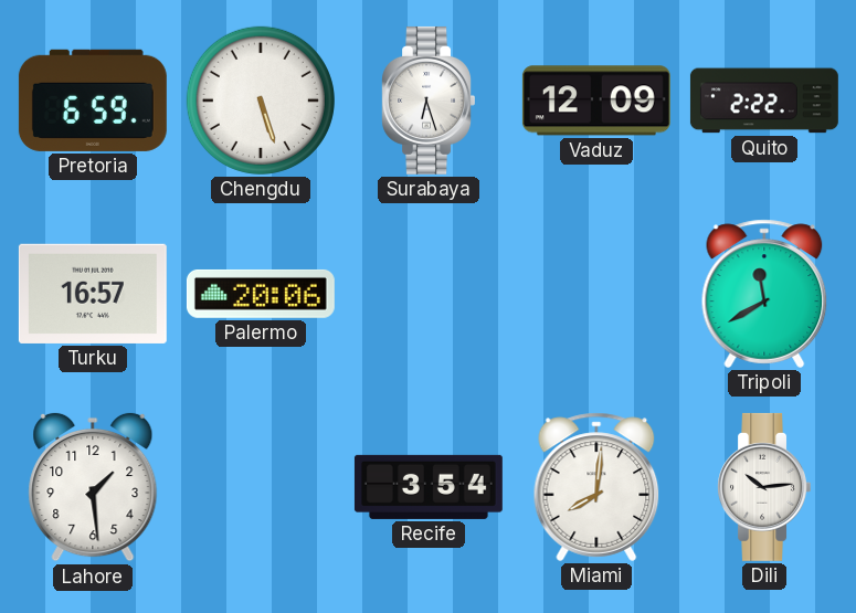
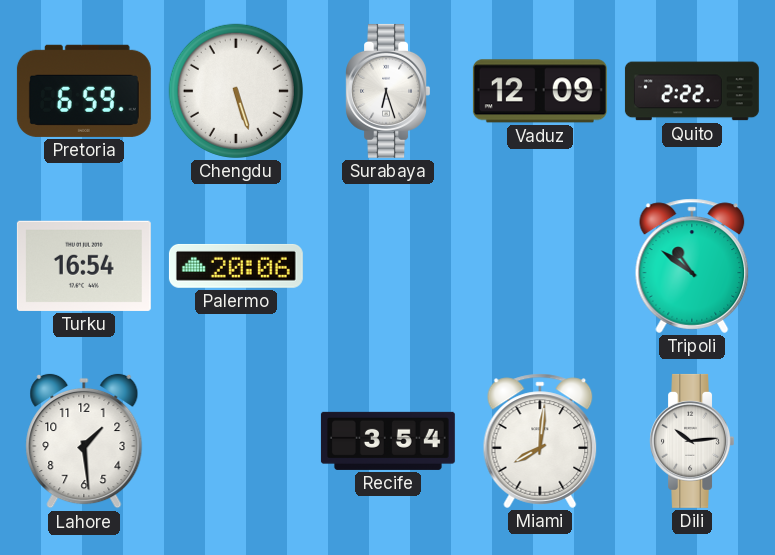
Turku: 16:57 -> 16:54 (84, 266)
Tripoli: 11:40 -> 10:51 (692, 266)
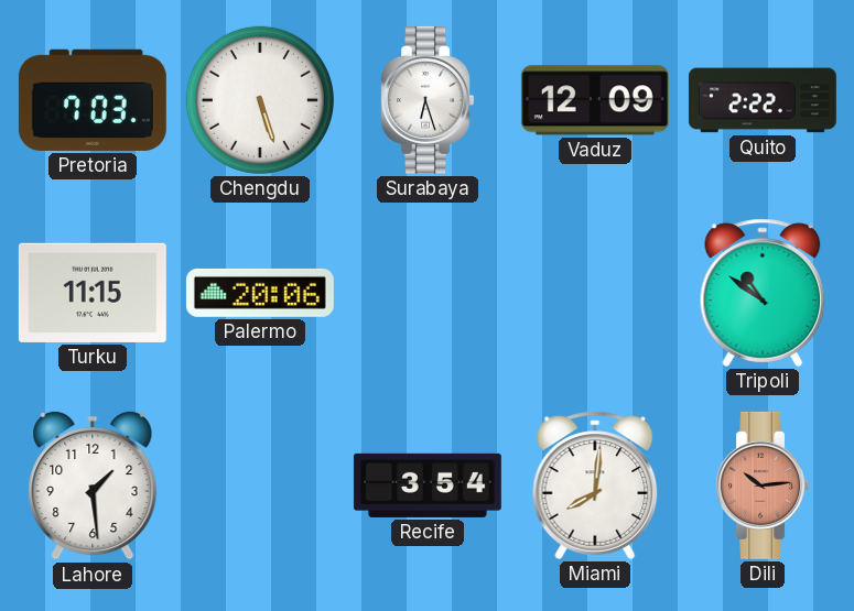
Pretoria: 6:59 -> 7:03 (93, 100)
Turku: 16:54 -> 11:15 (93, 293)
Dili dial: white -> salmon (761, 485)
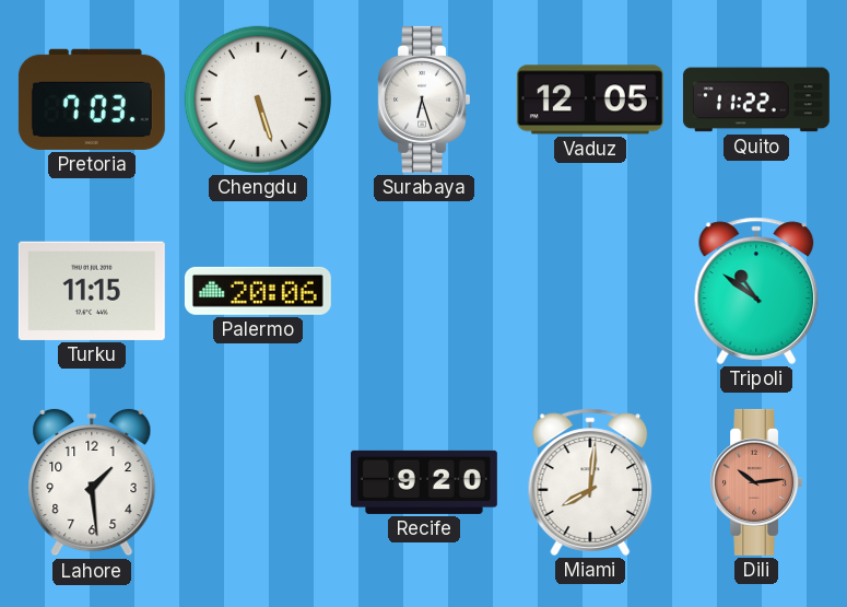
Vaduz: 12:09 -> 12:05 (590, 100)
Quito: 2:22 -> 11:22 (756, 100)
Recife: 3:54 -> 9:20 (424, 482)
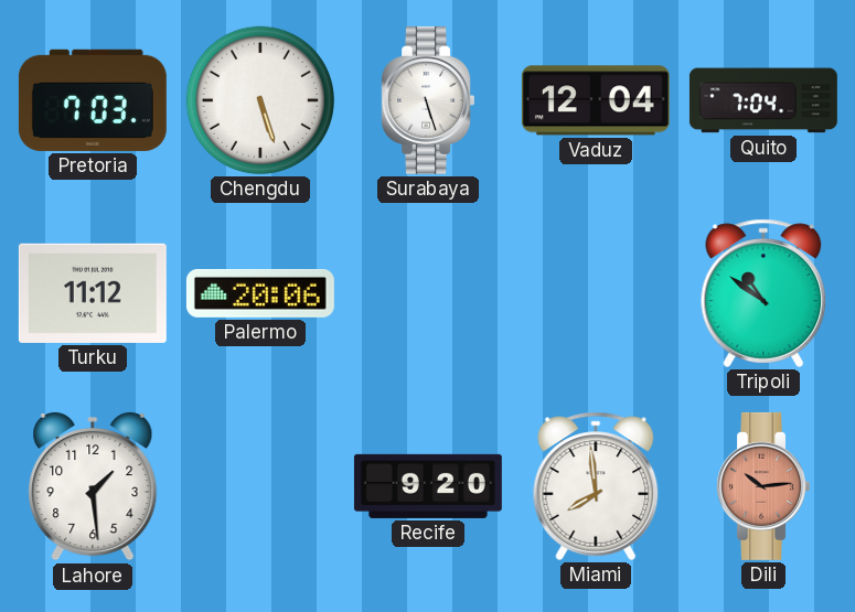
Surabaya: 6:27 -> 5:27 (427, 100)
Vaduz: 12:05 -> 12:04 (596, 100)
Quito: 11:22 -> 7:04 (763, 100)
Turku: 11:15 -> 11:12 (93, 293)
Miami: 8:01 -> 7:59 (596, 486)
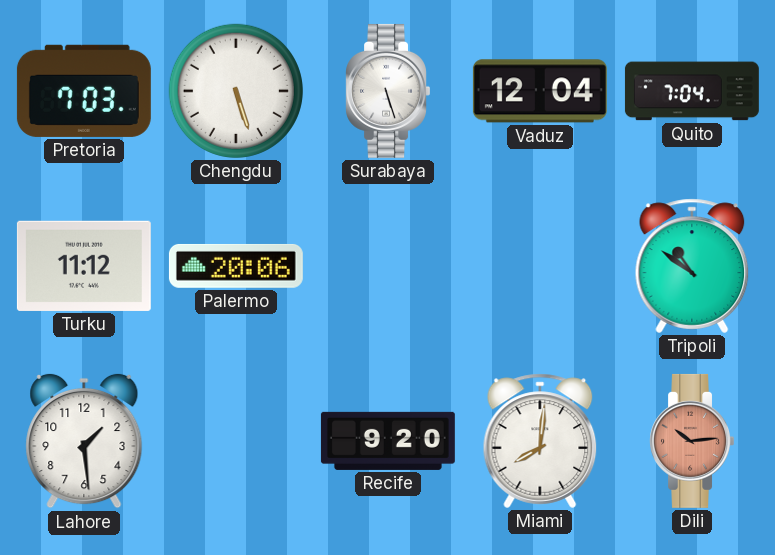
Miami: 7:59 -> 8:01 (540, 441)
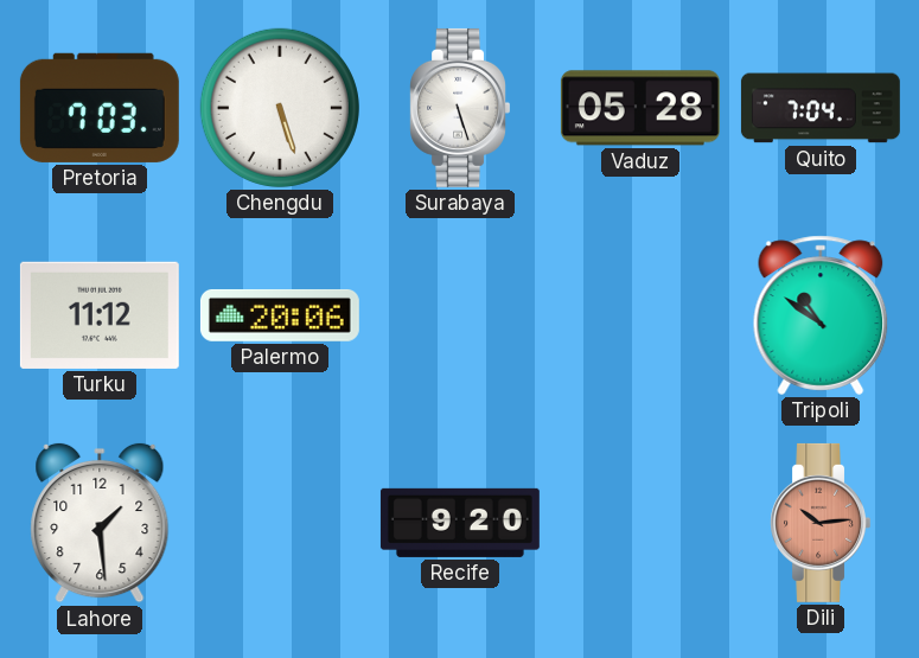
Vaduz: 12:04 -> 05:28 (640, 108)
Miami: 8:01 -> none (540, 441)
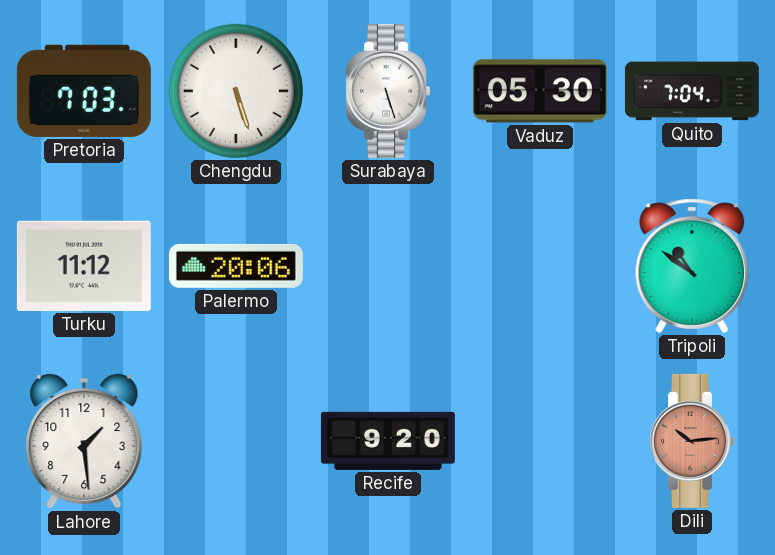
Vaduz: 05:28 -> 05:30 (540, 91)
